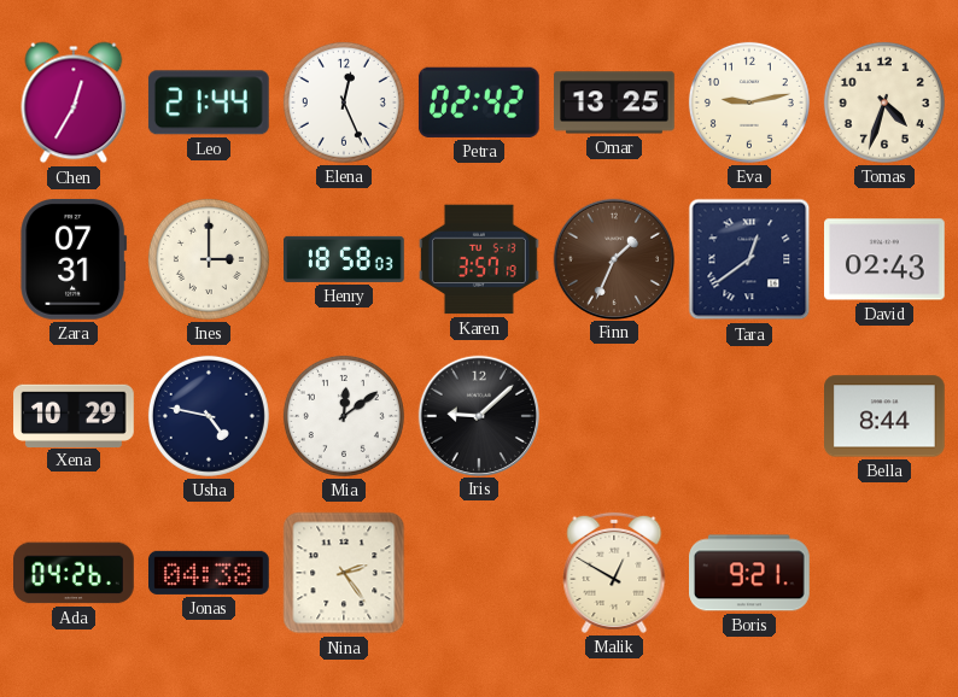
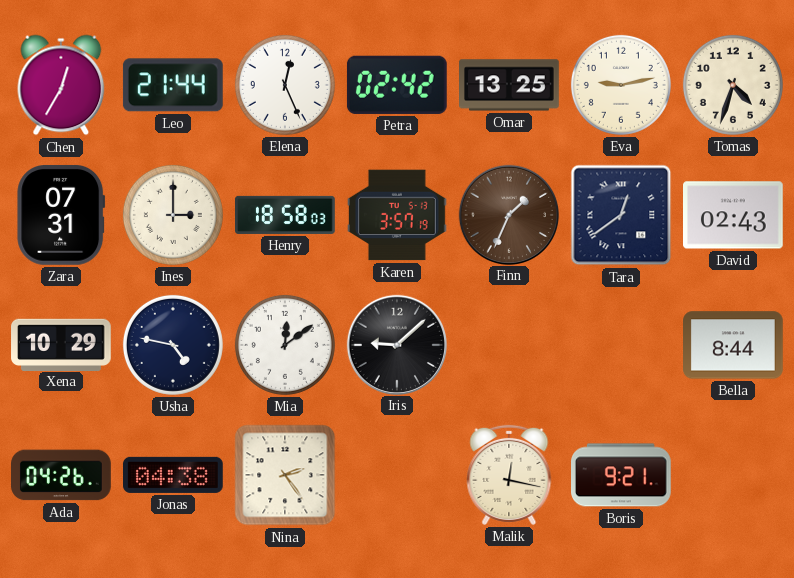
Malik: 12:50 -> 12:17 (509, 475)
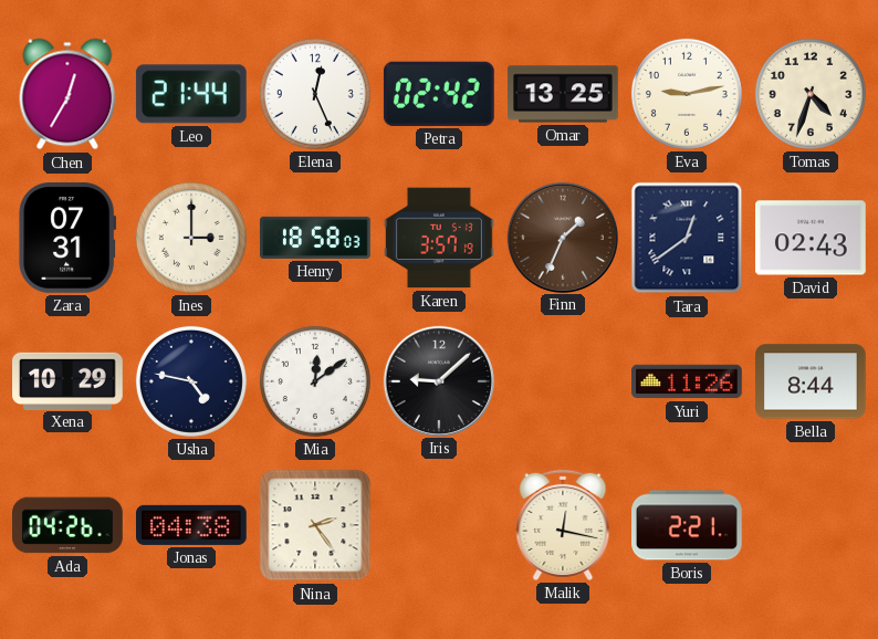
Yuri: none -> 11:26 (687, 381)
Boris: 9:21 -> 2:21 (688, 525)
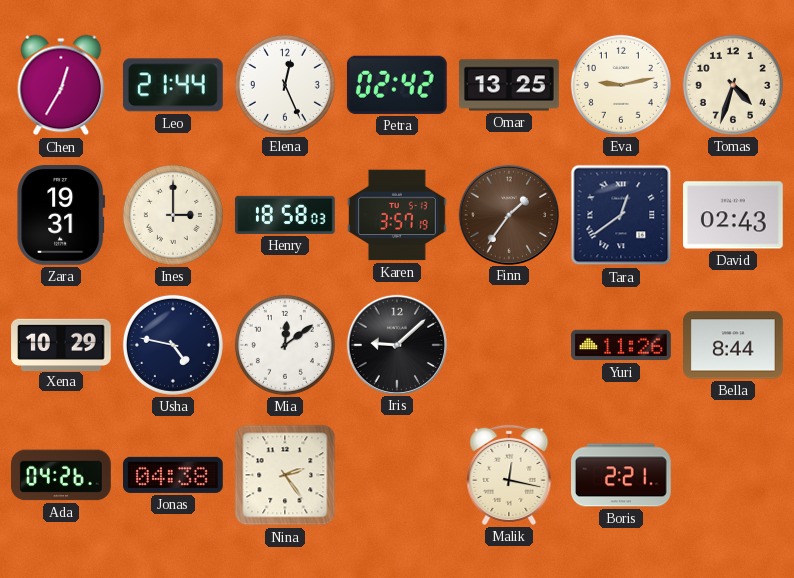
Zara: 07:31 -> 19:31 (61, 215)
Finn: 1:34 -> 1:36 (508, 214)
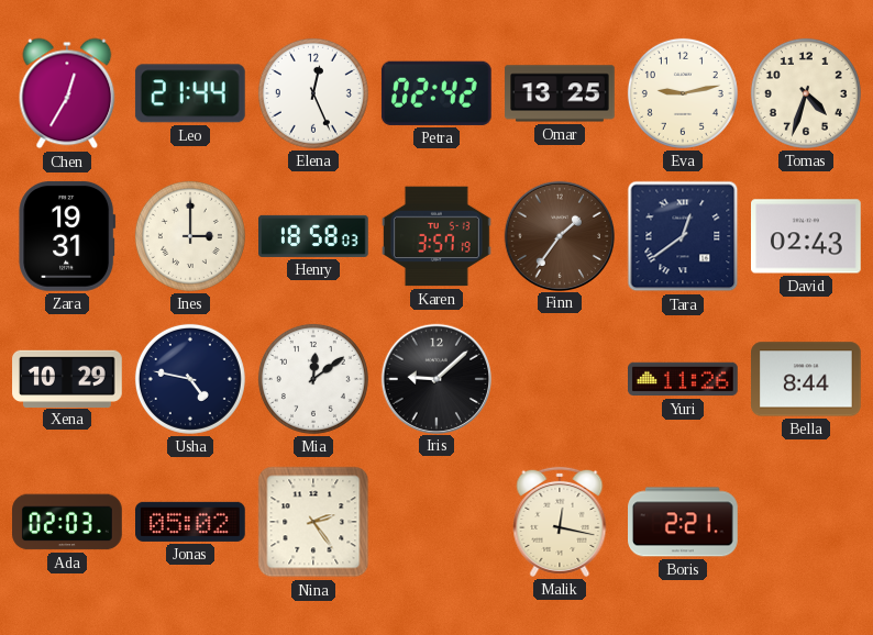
Ada: 04:26 -> 02:03 (68, 522)
Jonas: 04:38 -> 05:02 (191, 522)
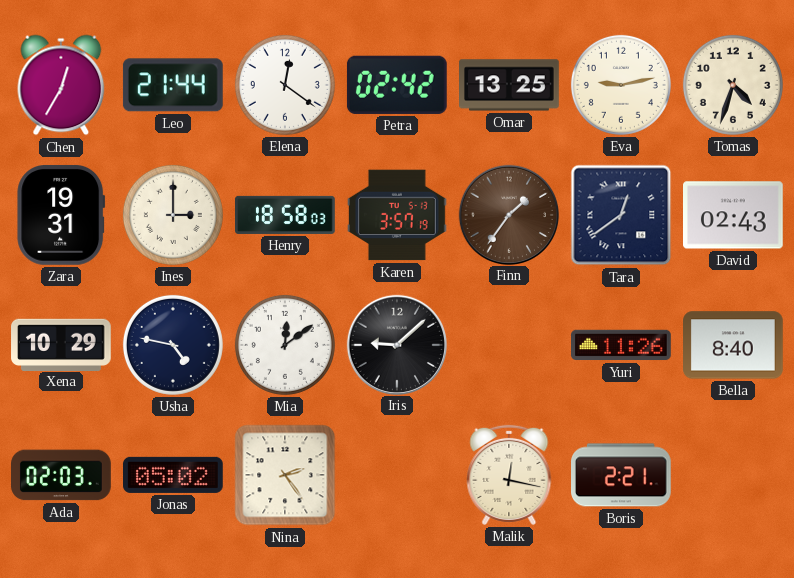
Elena: 12:26 -> 12:21 (285, 85)
Bella: 8:44 -> 8:40 (734, 345)
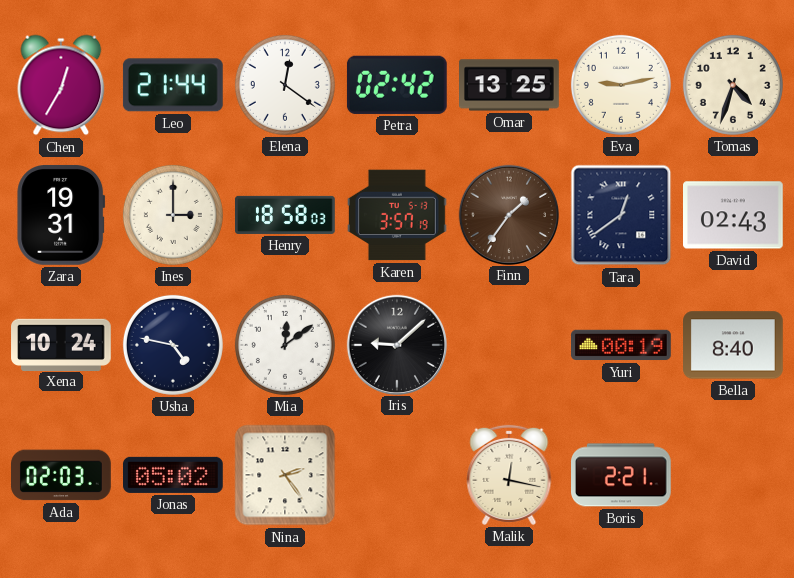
Xena: 10:29 -> 10:24 (61, 344)
Yuri: 11:26 -> 00:19 (621, 345)
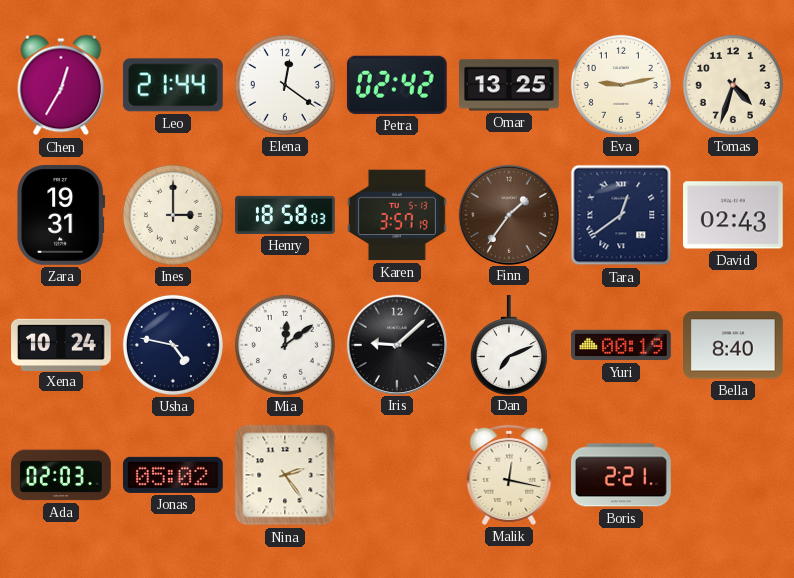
Dan: none -> 7:11 (509, 345)
